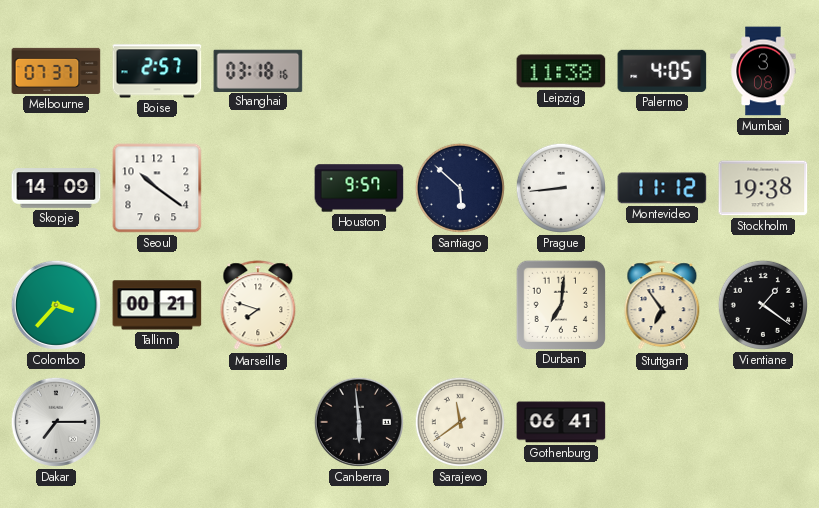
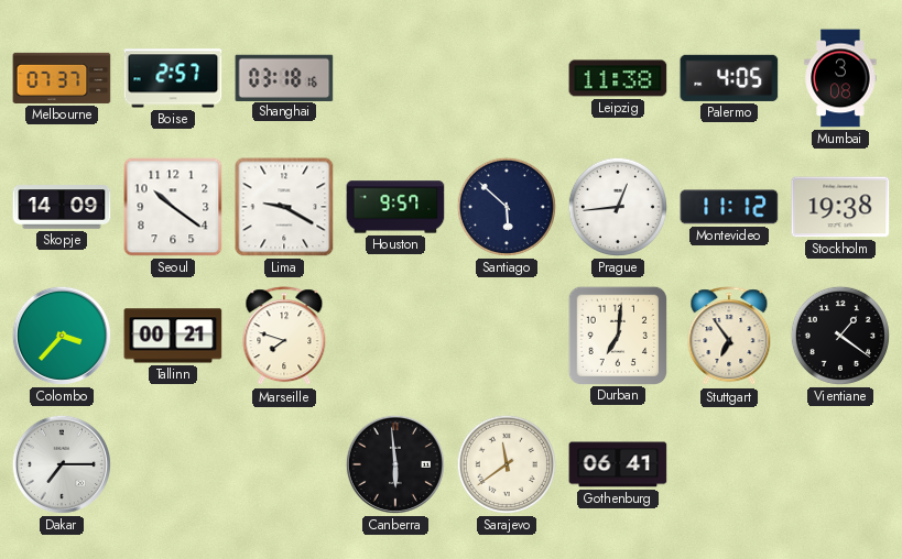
Lima: none -> 9:20 (284, 207)
Prague: 8:44 -> 12:44 (618, 207)
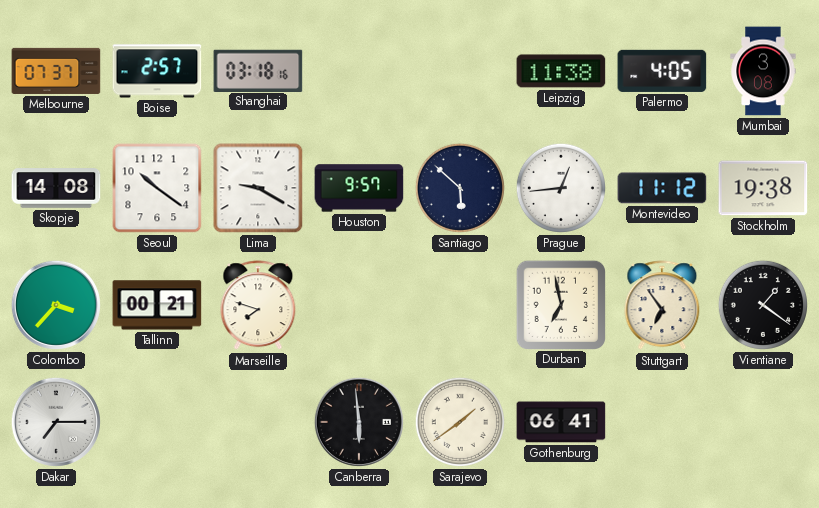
Skopje: 14:09 -> 14:08 (56, 188)
Durban: 7:01 -> 6:58 (560, 304)
Sarajevo: 11:39 -> 1:39 (460, 422)
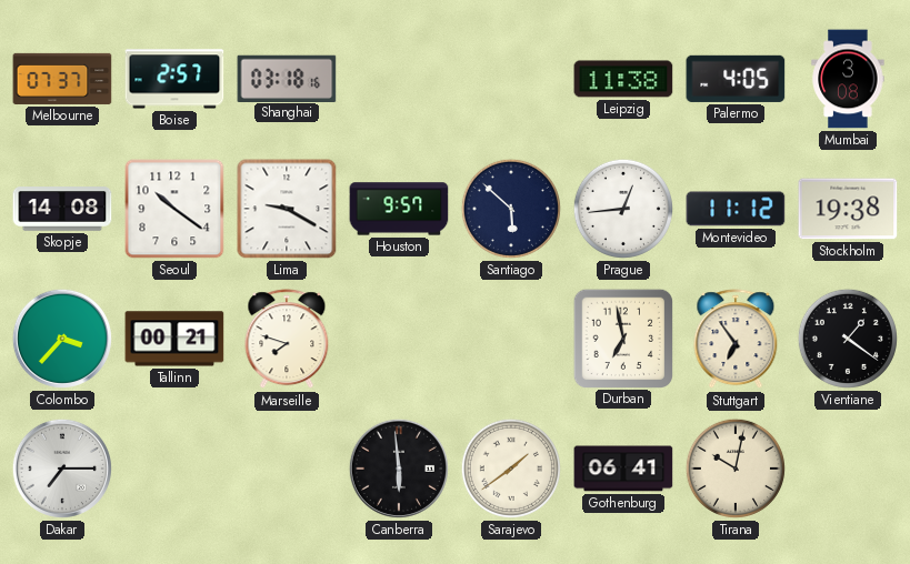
Tirana: none -> 10:02 (736, 469)
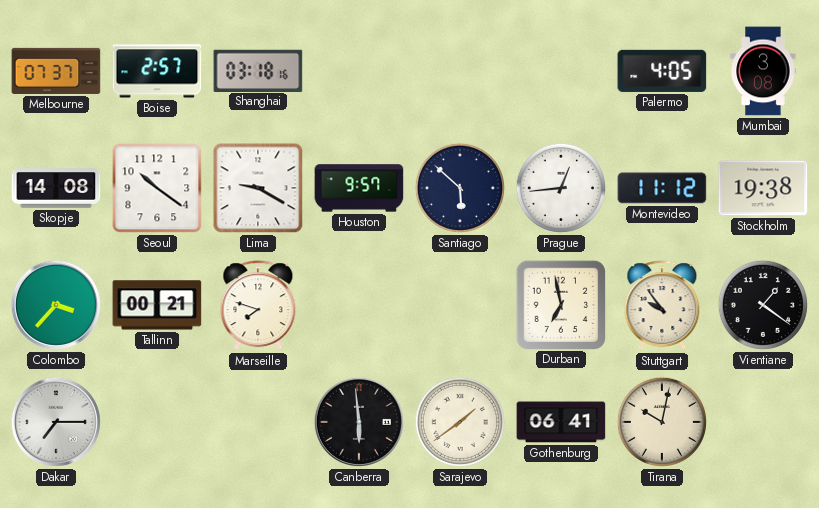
Leipzig: 11:38 -> none (623, 79)
Stuttgart: 6:54 -> 9:54 (662, 306)
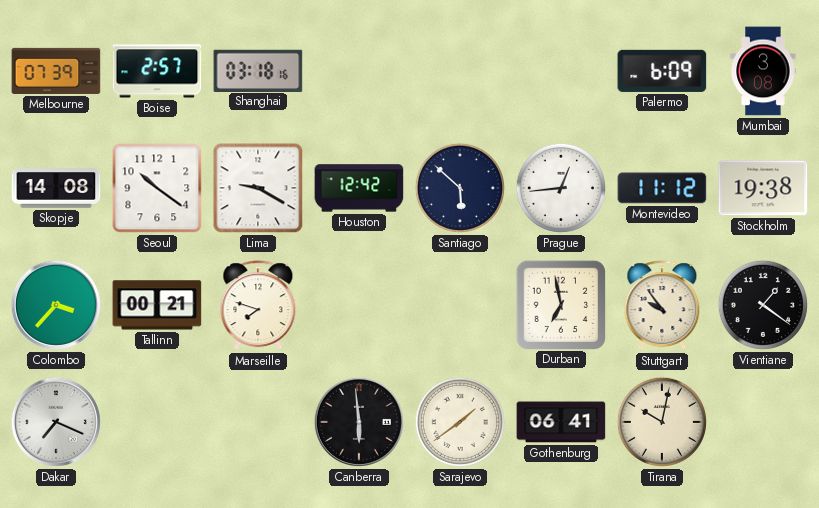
Melbourne: 07:37 -> 07:39 (56, 71)
Palermo: 4:05 -> 6:09 (662, 71)
Houston: 9:57 -> 12:42 (359, 188)
Dakar: 7:15 -> 7:19 (56, 422)
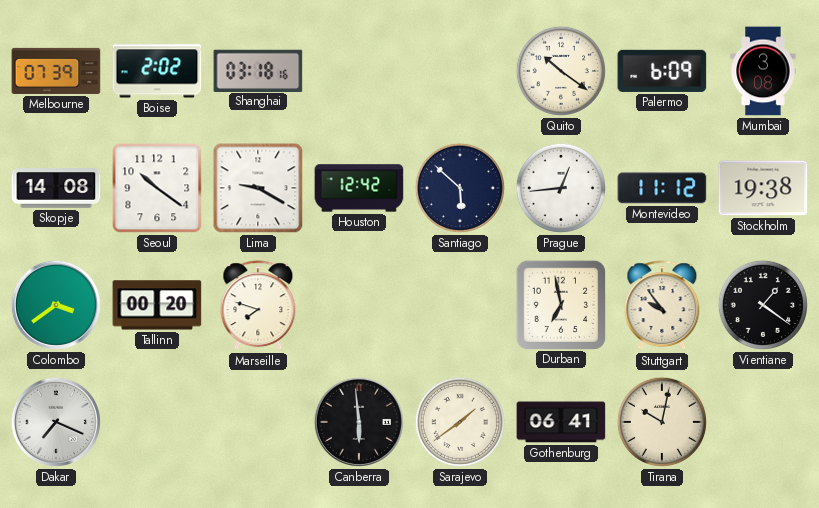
Boise: 2:57 -> 2:02 (157, 71)
Quito: none -> 10:21 (561, 71)
Colombo: 3:37 -> 3:39 (56, 305)
Tallinn: 00:21 -> 00:20 (157, 305)
